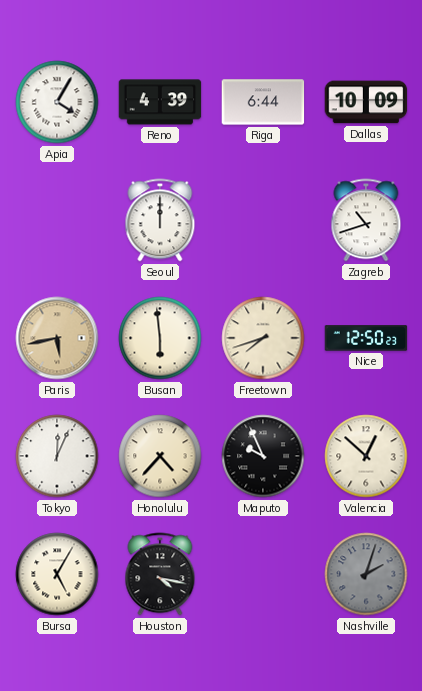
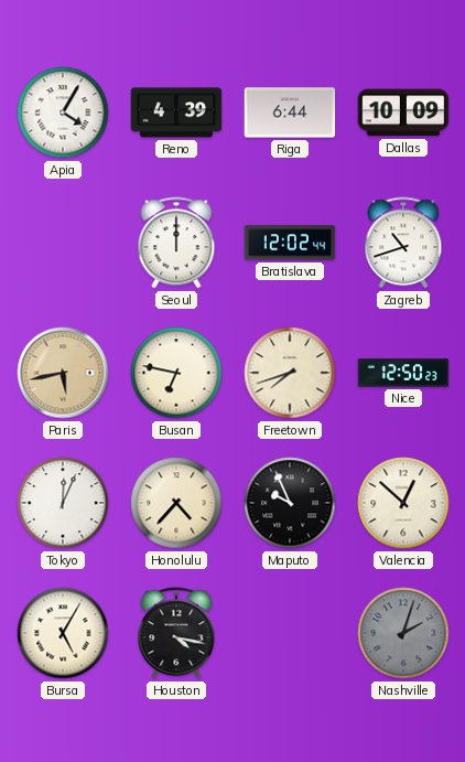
Bratislava: none -> 12:02 (290, 243)
Busan: 5:59 -> 6:47 (176, 373)
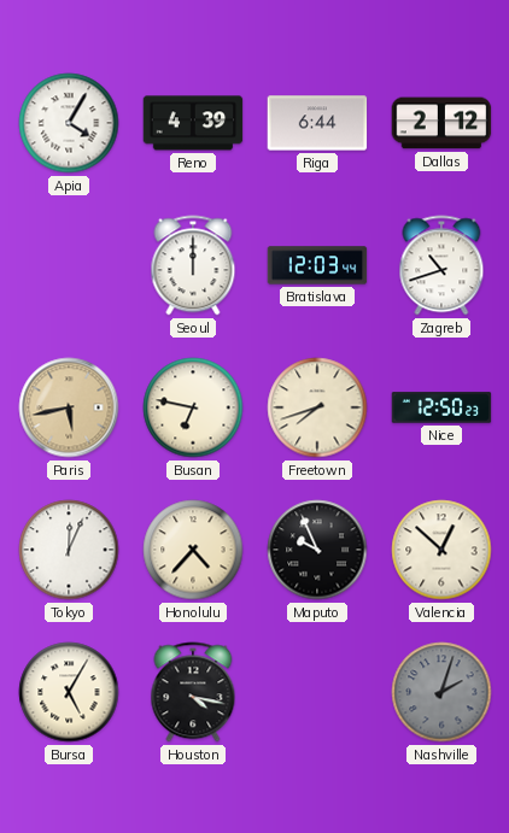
Dallas: 10:09 -> 2:12 (441, 123)
Bratislava: 12:02 -> 12:03 (317, 265)
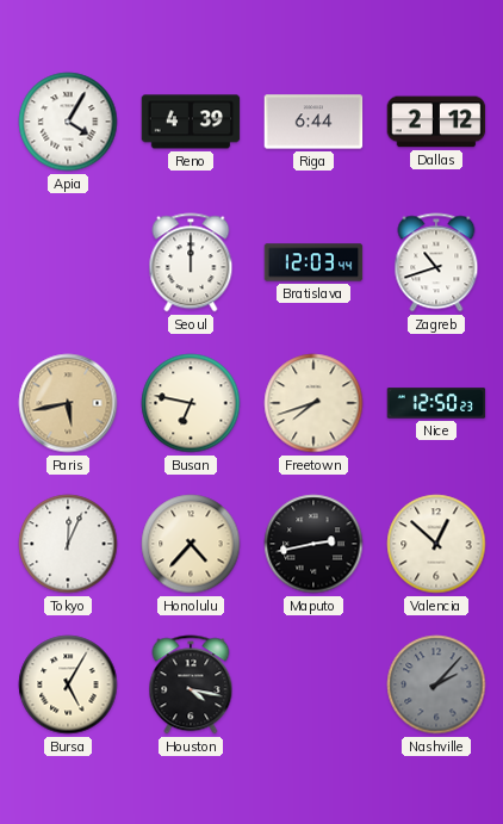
Maputo: 9:56 -> 2:43 (313, 544)
Nashville: 2:03 -> 2:07 (436, 684)
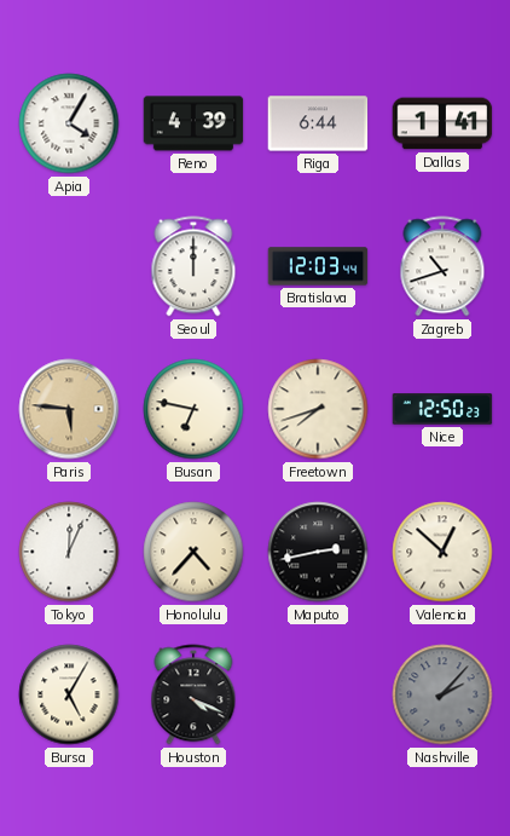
Dallas: 2:12 -> 1:41 (442, 123)
Paris: 5:43 -> 5:46 (69, 409)
Houston: 4:17 -> 4:19 (193, 694)
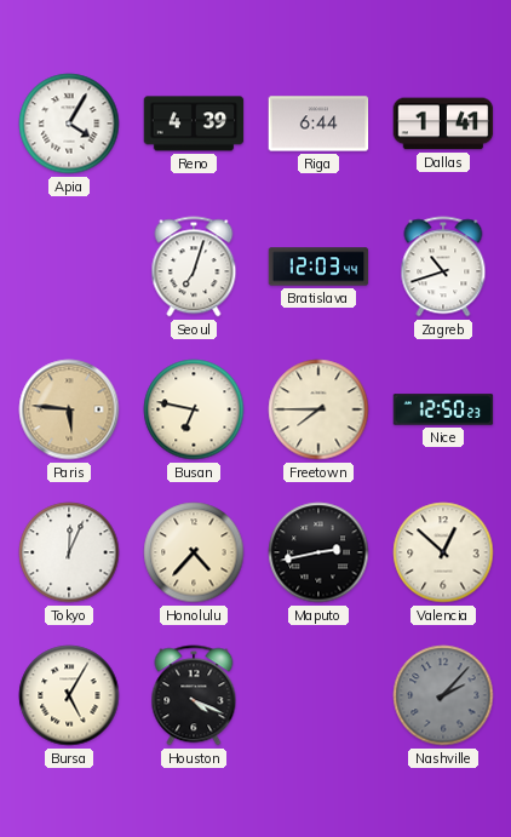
Seoul: 12:00 -> 7:03 (194, 266)
Freetown: 7:42 -> 7:45 (318, 409)
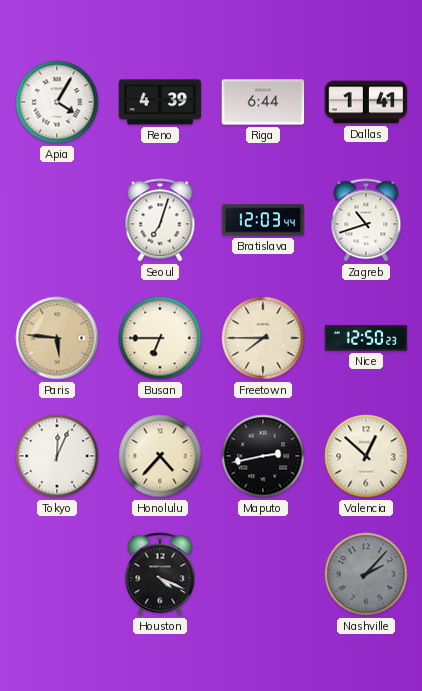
Busan: 6:47 -> 6:45 (160, 338)
Bursa: 5:05 -> none (69, 695)
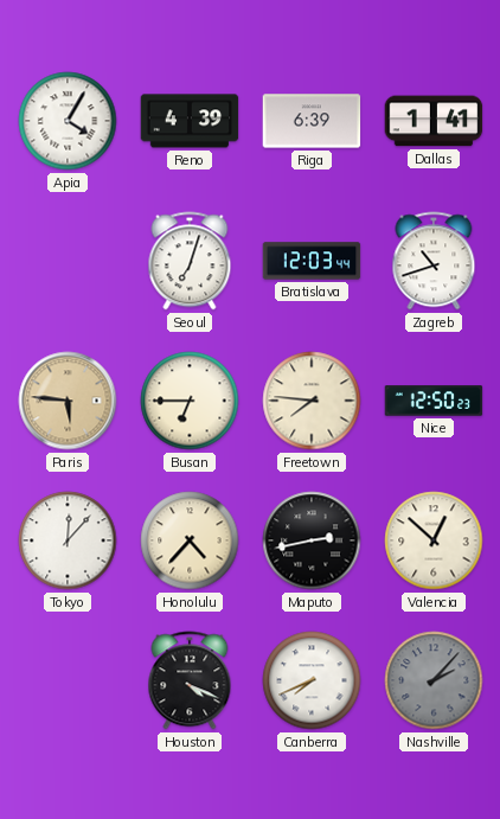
Riga: 6:44 -> 6:39 (312, 121)
Freetown: 7:45 -> 7:46 (312, 401)
Tokyo: 12:04 -> 12:07 (68, 540)
Canberra: none -> 7:41 (312, 680)
